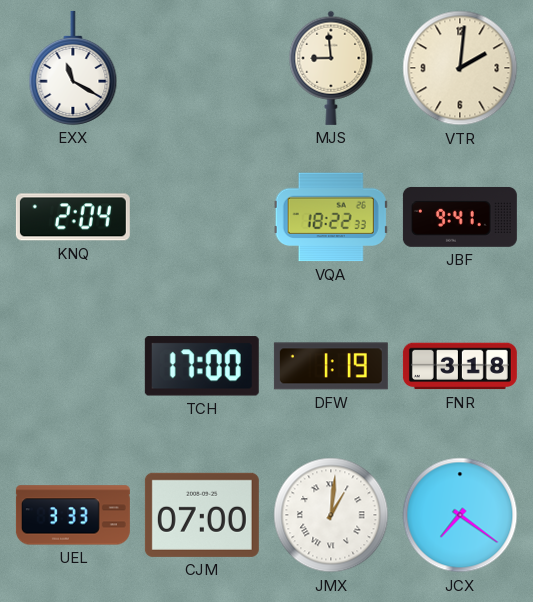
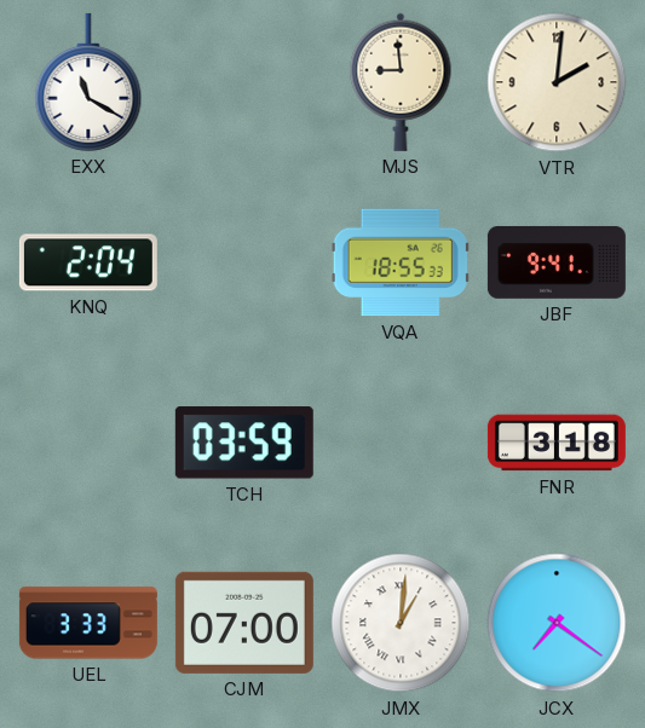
VQA: 18:22 -> 18:55 (401, 262)
TCH: 17:00 -> 03:59 (244, 443)
DFW: 1:19 -> none (331, 366)
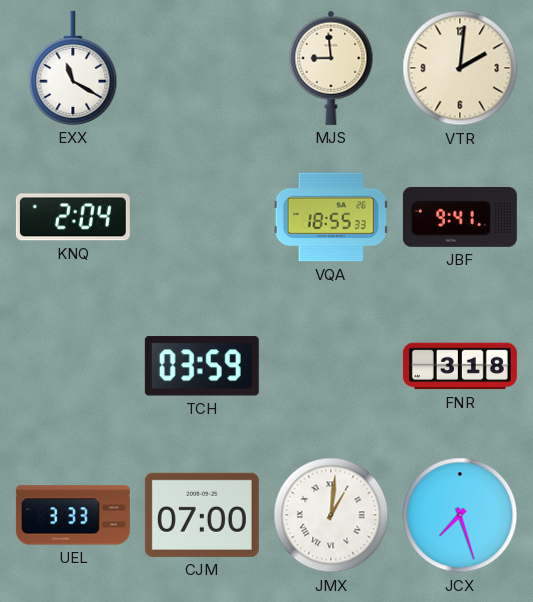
JCX: 7:21 -> 7:27 (460, 515)
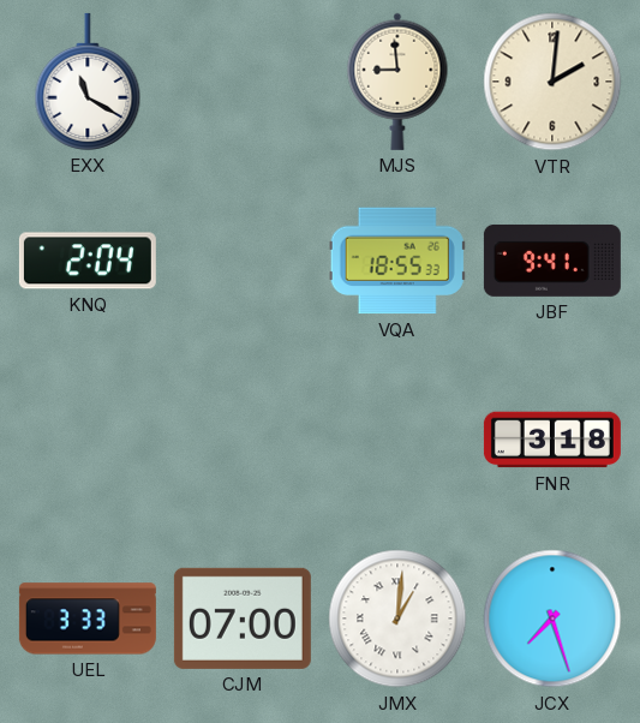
TCH: 03:59 -> none (202, 366)
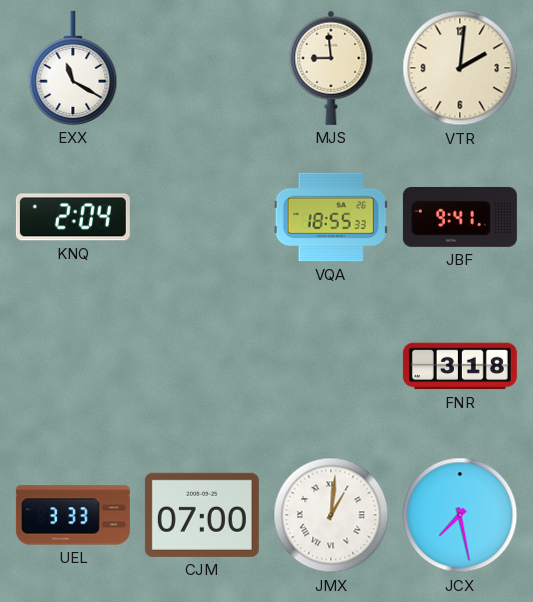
JCX: 7:27 -> 7:28 (460, 515)
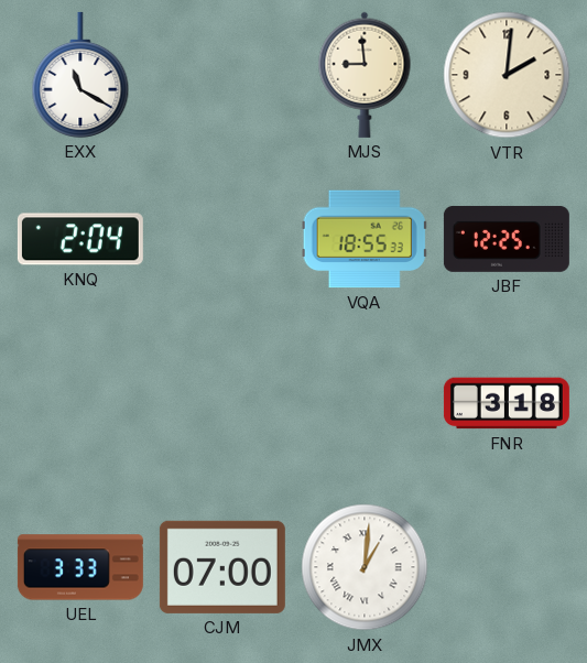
JBF: 9:41 -> 12:25 (507, 239)
JCX: 7:28 -> none (460, 515)
